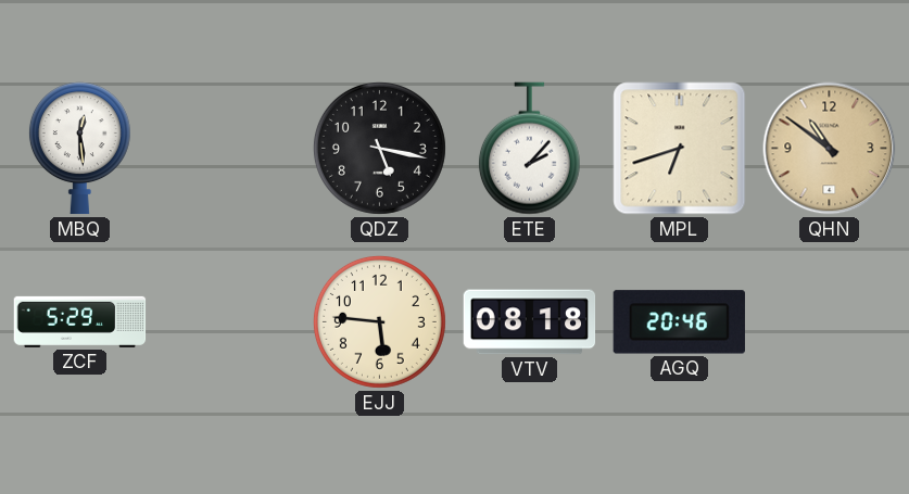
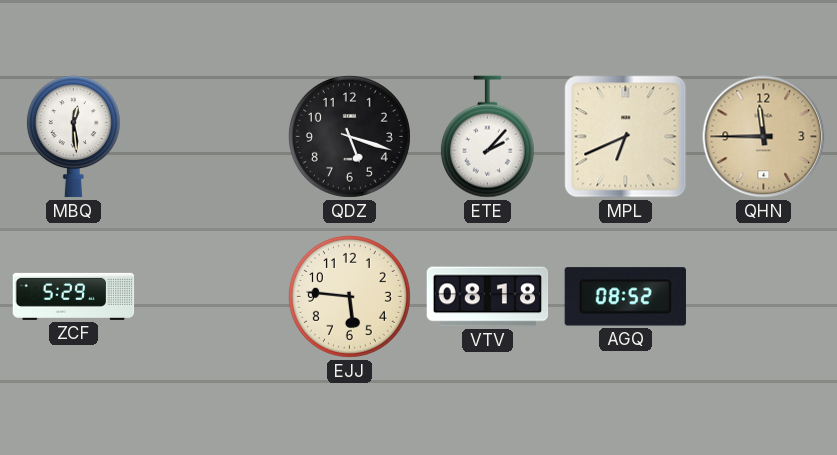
QDZ: 5:17 -> 5:18 (349, 136)
MPL: 6:42 -> 6:41 (626, 137)
QHN: 10:51 -> 11:45 (764, 137)
AGQ: 20:46 -> 08:52 (625, 297)
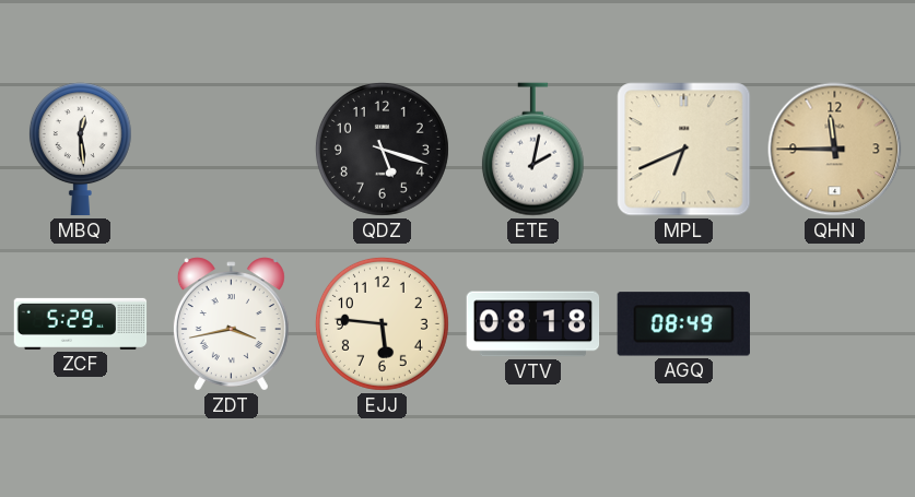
ETE: 2:07 -> 2:02 (532, 150)
ZDT: none -> 3:43 (231, 324)
AGQ: 08:52 -> 08:49 (683, 324)
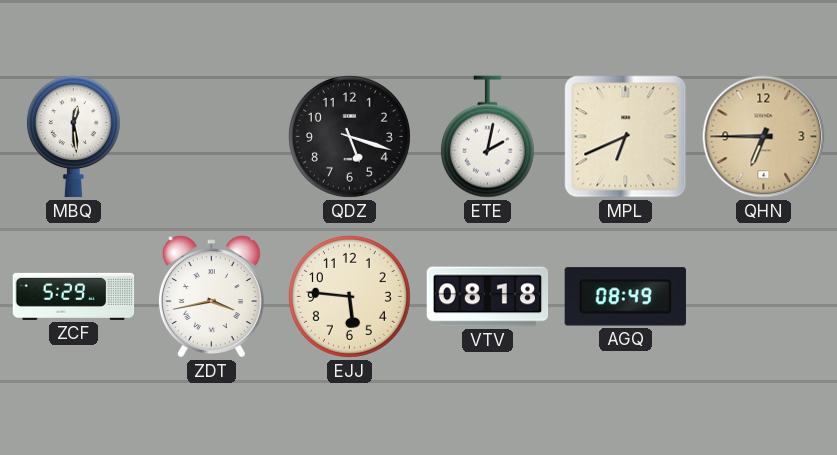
QHN: 11:45 -> 6:45 (764, 137)
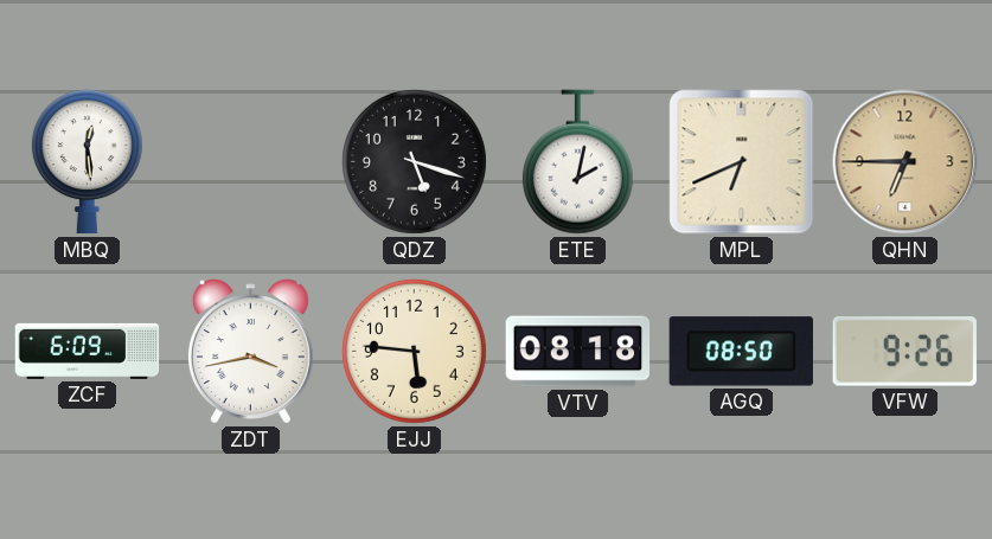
ZCF: 5:29 -> 6:09 (88, 351)
AGQ: 08:49 -> 08:50 (741, 352)
VFW: none -> 9:26 (904, 352)
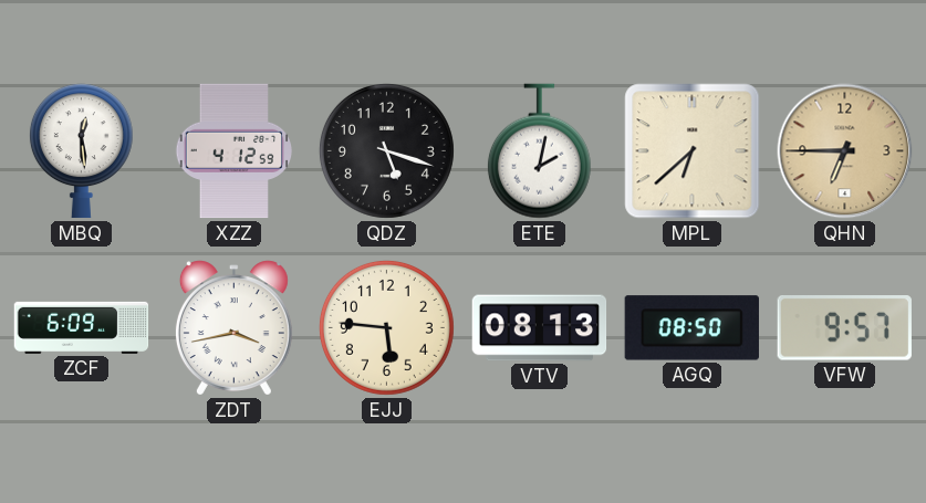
XZZ: none -> 4:12 (235, 151)
MPL: 6:41 -> 6:38 (693, 151)
VTV: 08:18 -> 08:13 (540, 328)
VFW: 9:26 -> 9:57 (844, 328)
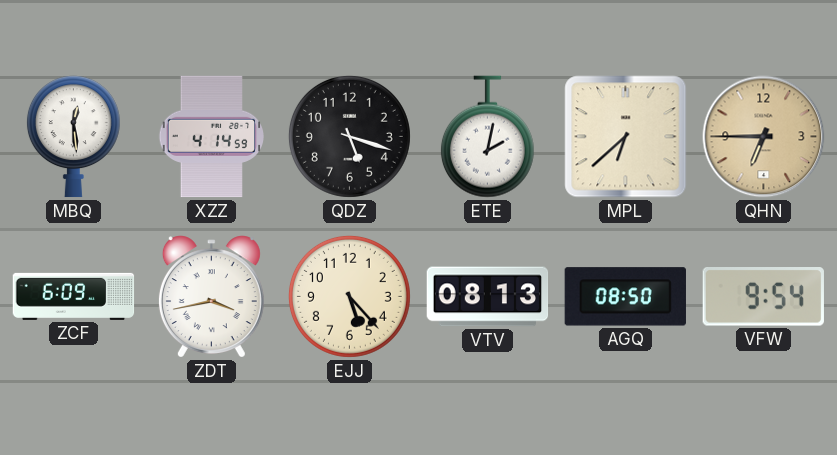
XZZ: 4:12 -> 4:14 (212, 137)
EJJ: 5:46 -> 5:23 (349, 296)
VFW: 9:57 -> 9:54 (763, 297)
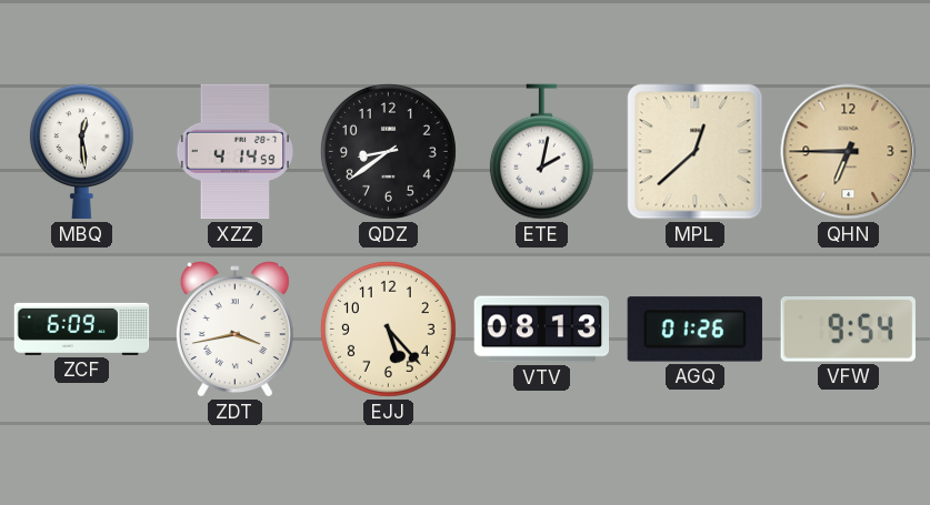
QDZ: 5:18 -> 8:39 (388, 151)
MPL: 6:38 -> 12:38 (696, 152)
AGQ: 08:50 -> 01:26 (694, 330)
